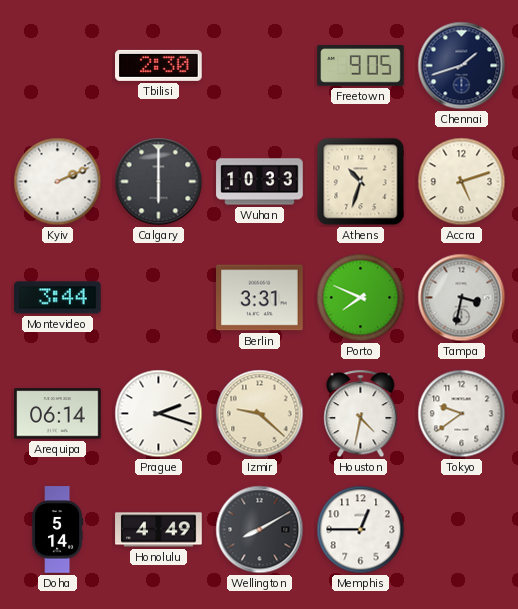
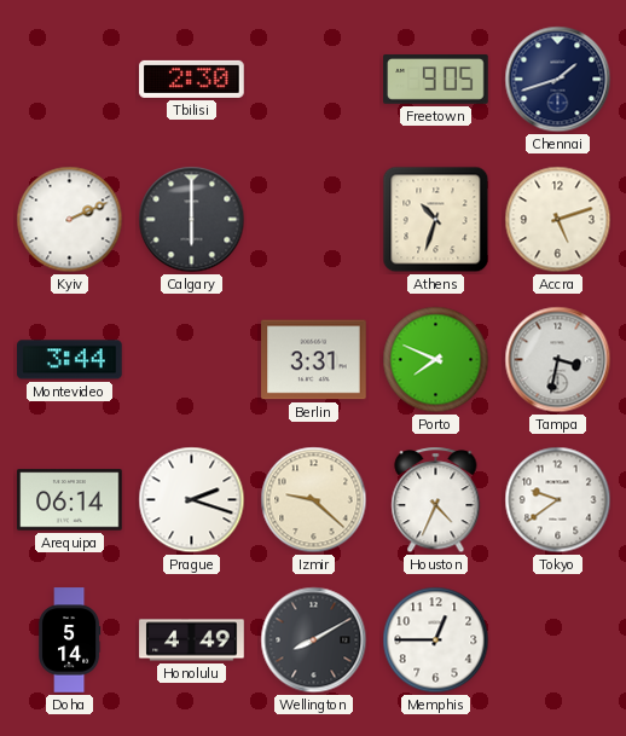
Wuhan: 10:33 -> none (260, 182)
Houston: 4:32 -> 4:34 (436, 500)
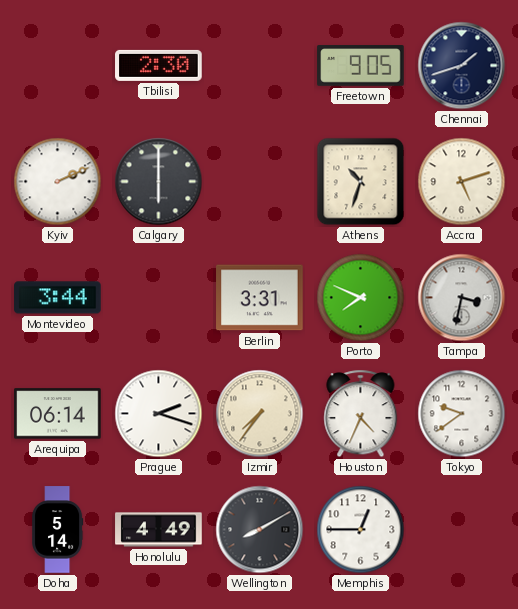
Izmir: 9:22 -> 7:36 (260, 414)
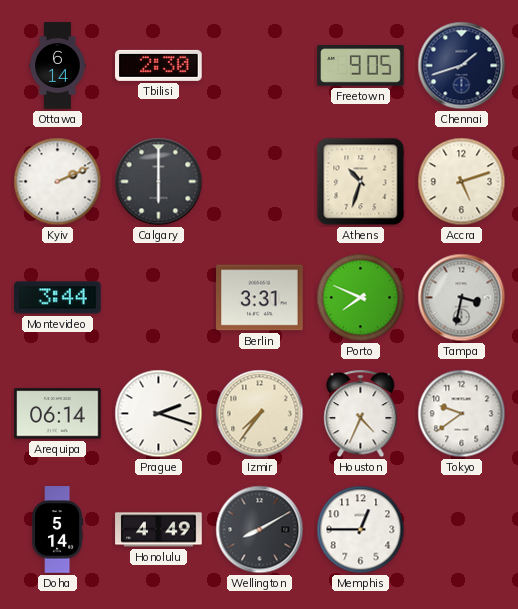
Ottawa: none -> 6:14 (58, 66)
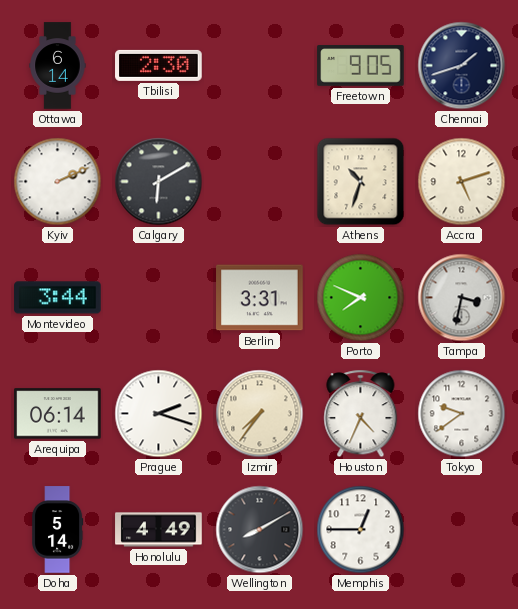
Calgary: 6:00 -> 6:10 (159, 182)
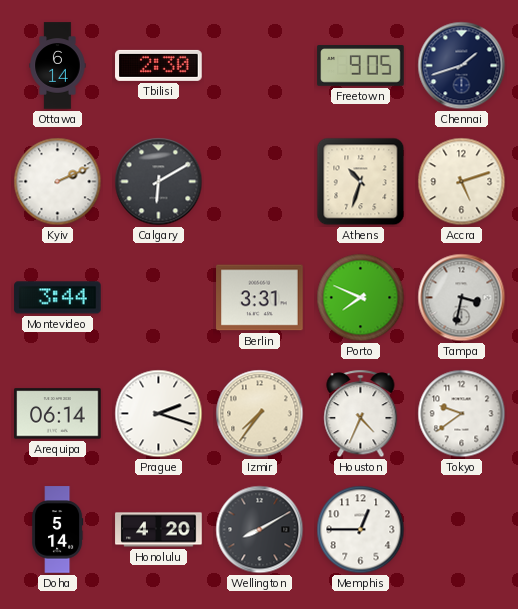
Honolulu: 4:49 -> 4:20 (159, 530)
